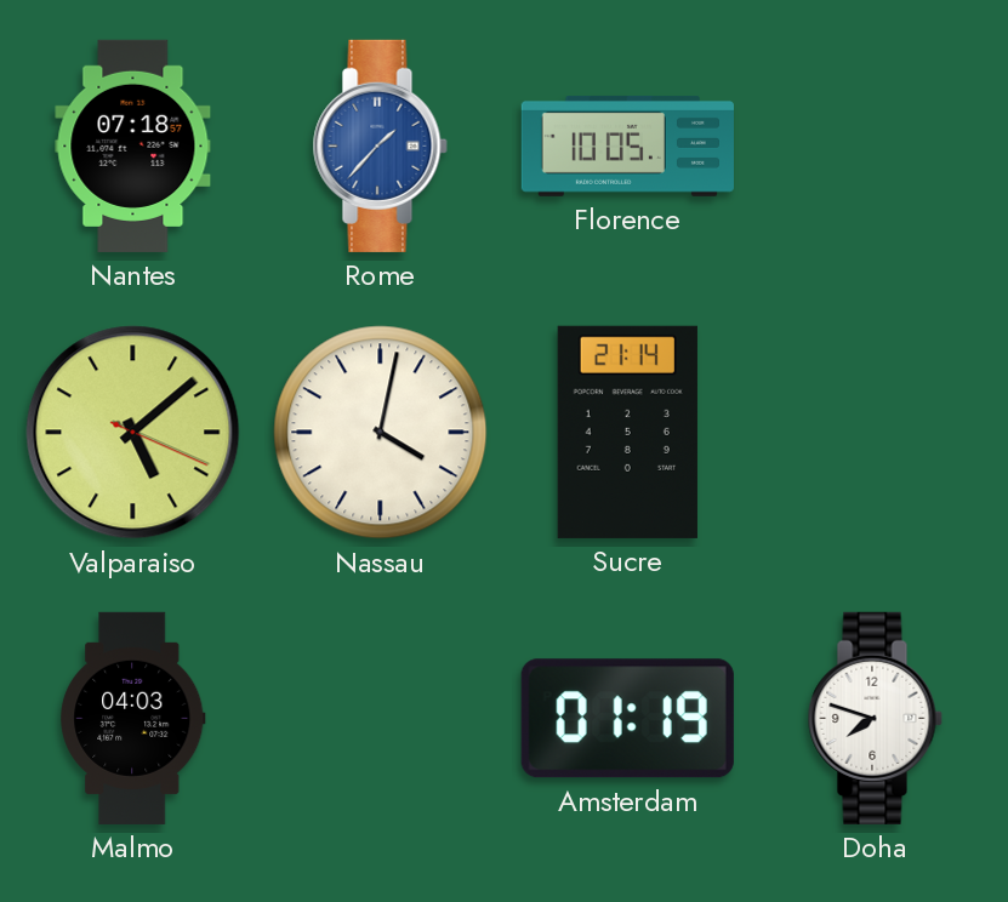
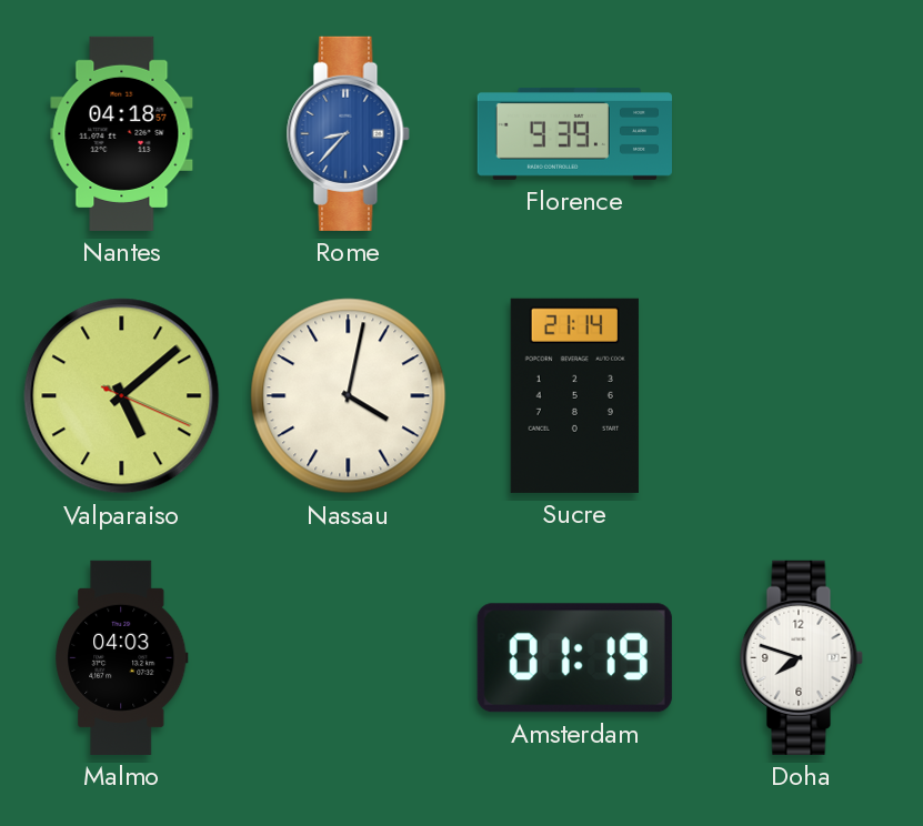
Nantes: 07:18 -> 04:18 (122, 133)
Rome: 1:37 -> 8:37 (348, 133)
Florence: 10:05 -> 9:39 (574, 133)
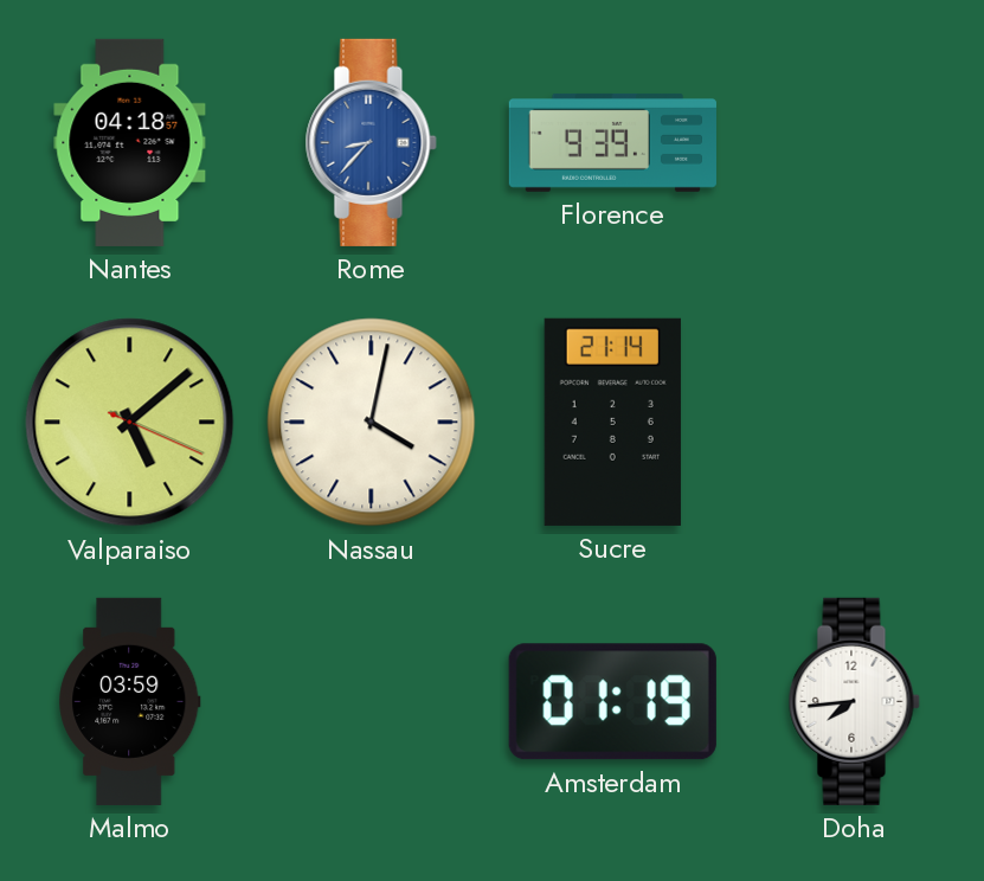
Malmo: 04:03 -> 03:59 (130, 701)
Doha: 7:48 -> 7:44 (854, 701)
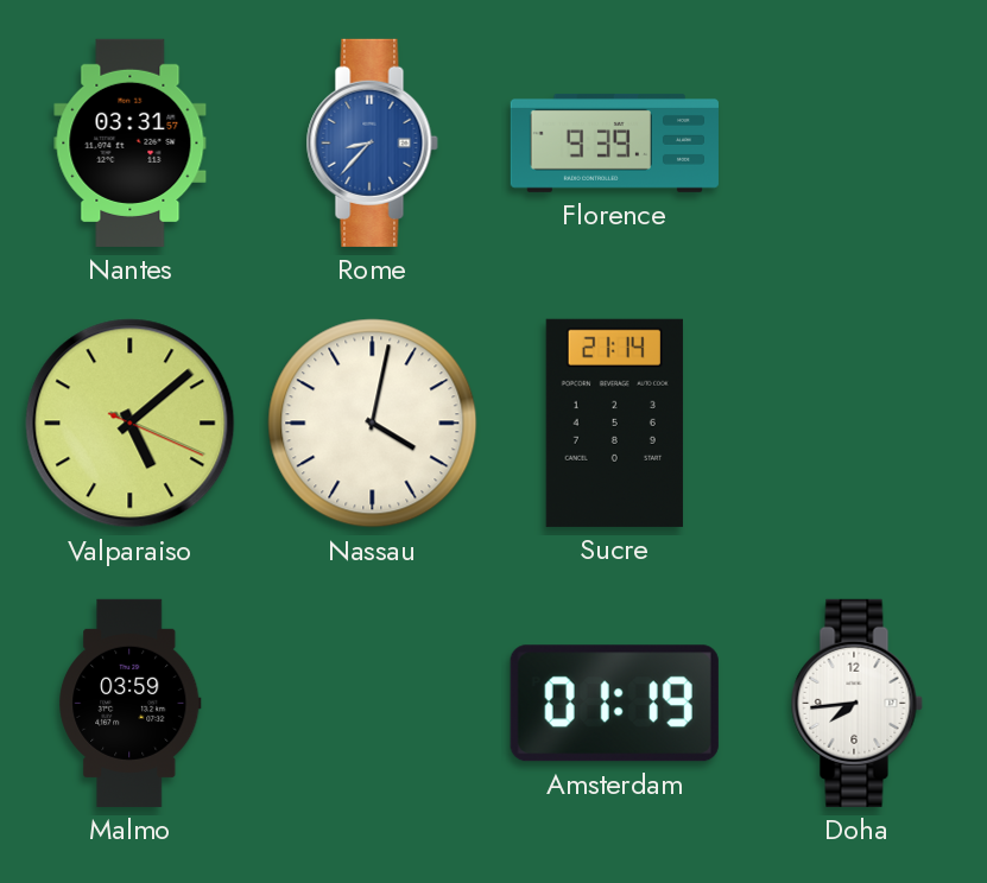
Nantes: 04:18 -> 03:31 (131, 142)
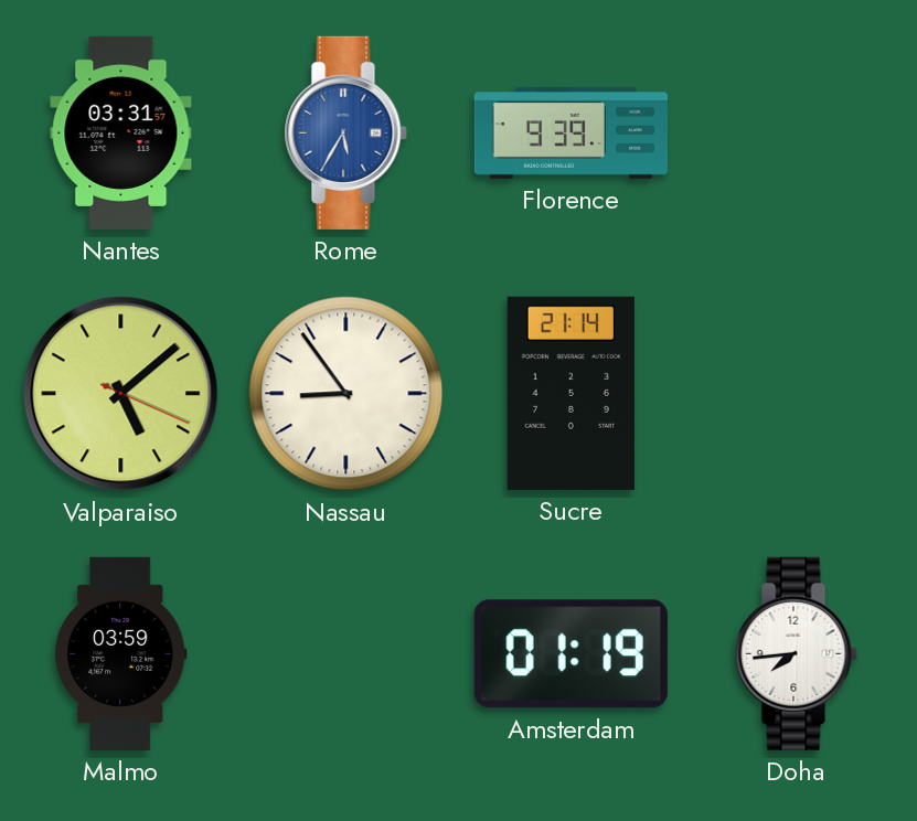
Rome: 8:37 -> 5:35 (345, 132)
Nassau: 4:02 -> 8:54 (346, 394)
